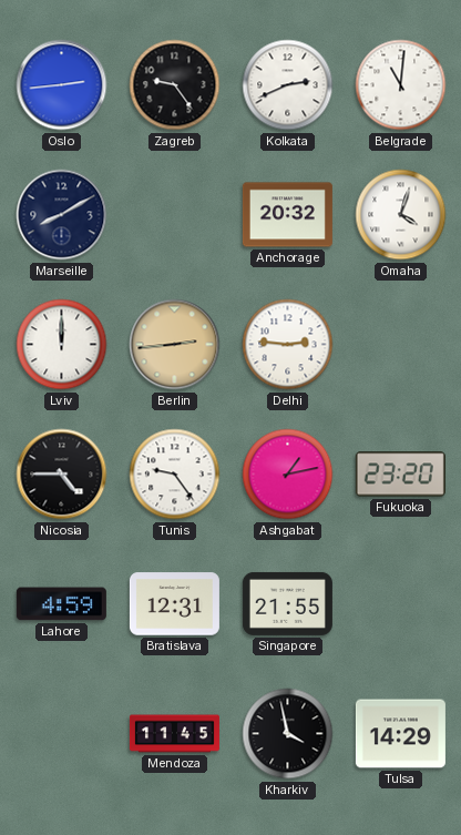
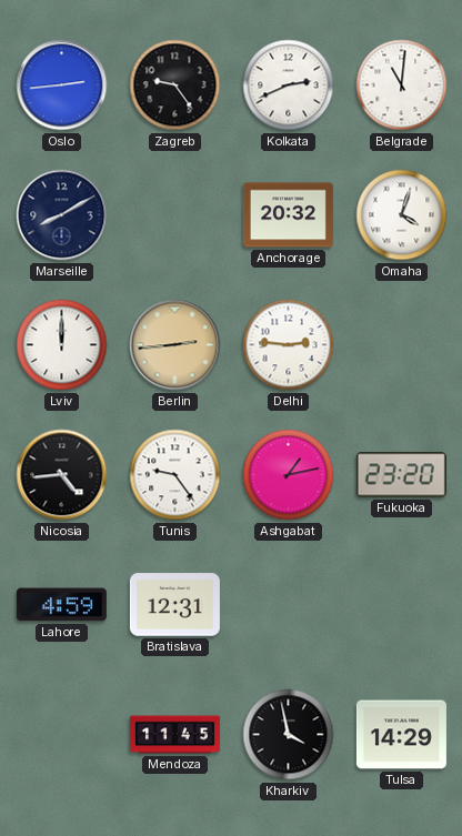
Nicosia: 4:45 -> 4:44 (62, 475)
Singapore: 21:55 -> none (287, 603)
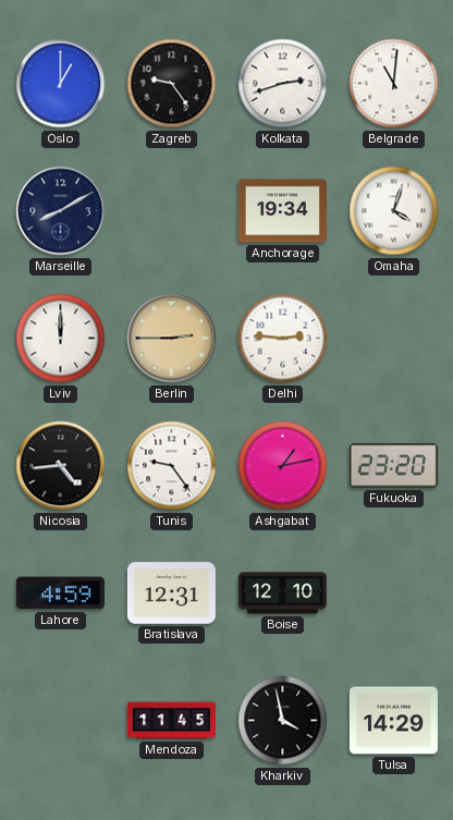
Oslo: 2:44 -> 1:00 (61, 84)
Kolkata: 2:41 -> 2:42 (283, 84)
Anchorage: 20:32 -> 19:34 (282, 211)
Berlin: 2:44 -> 2:45 (172, 339)
Boise: none -> 12:10 (282, 593)
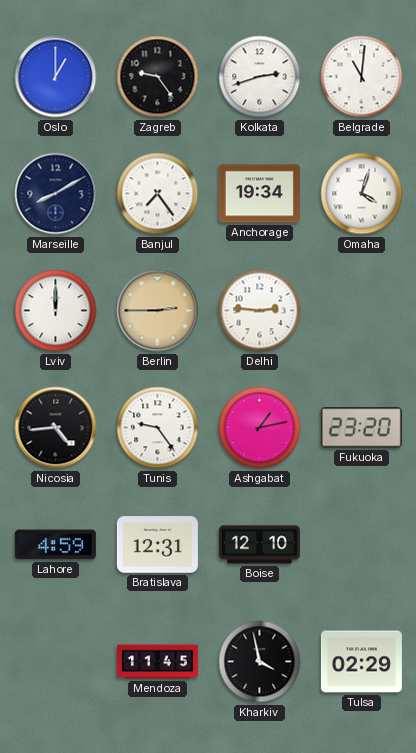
Banjul: none -> 7:24 (158, 194)
Tulsa: 14:29 -> 02:29 (361, 662)
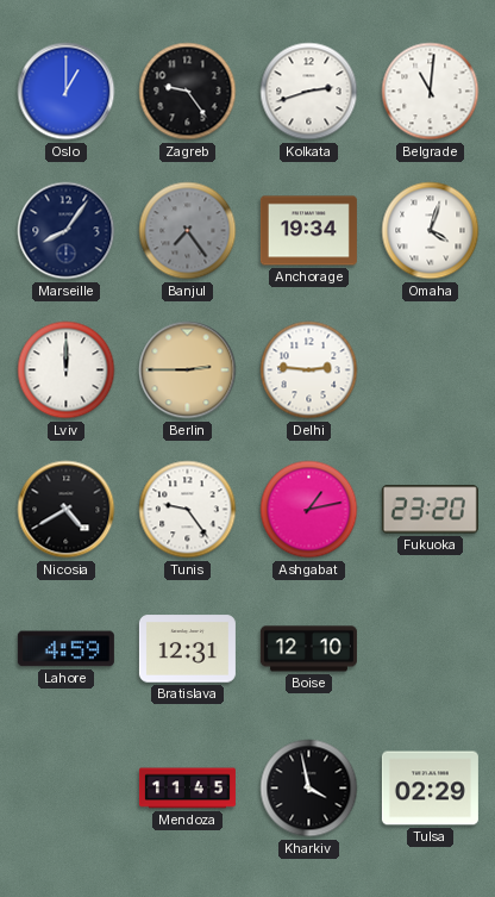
Marseille: 8:10 -> 8:06 (67, 231)
Banjul dial: white -> grey (188, 231)
Nicosia: 4:44 -> 4:40 (67, 510)
